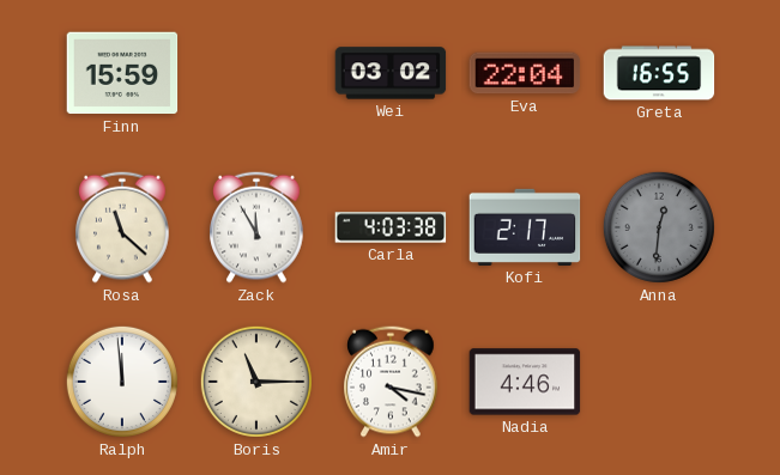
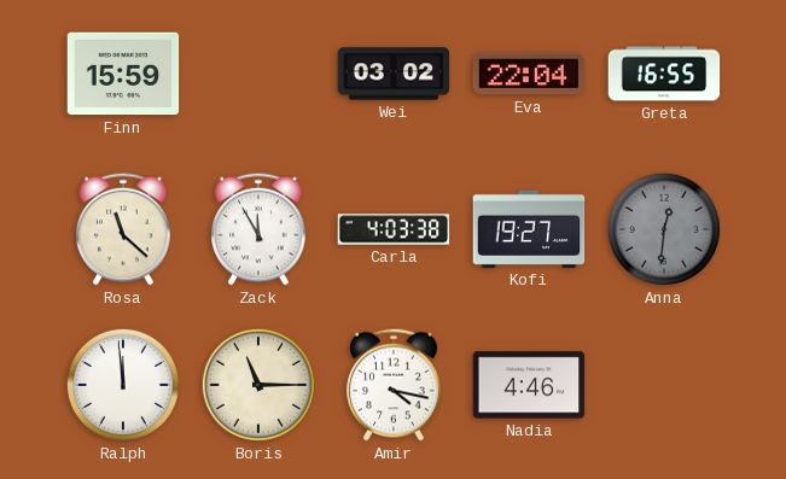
Kofi: 2:17 -> 19:27 (529, 229)
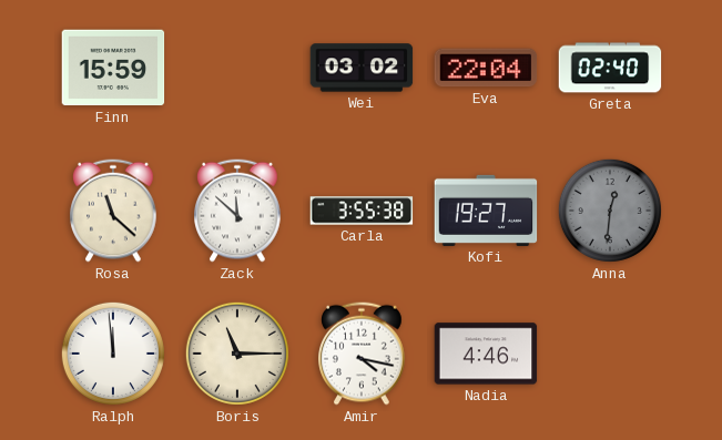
Greta: 16:55 -> 02:40 (610, 68)
Zack: 11:55 -> 11:52 (238, 211)
Carla: 4:03 -> 3:55 (362, 211)
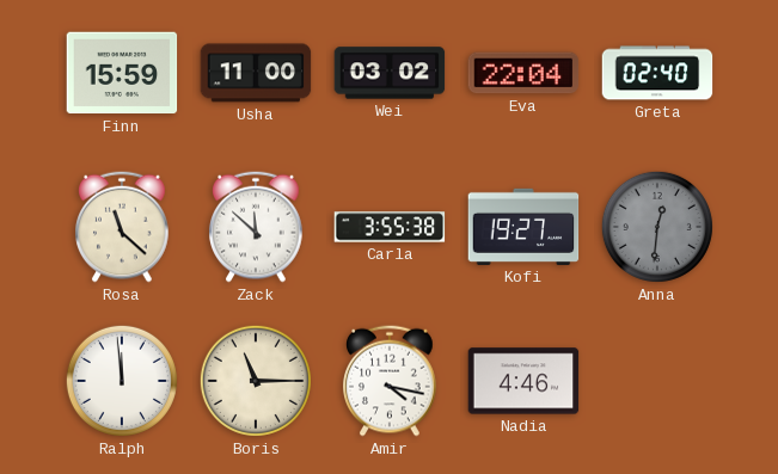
Usha: none -> 11:00 (256, 73)
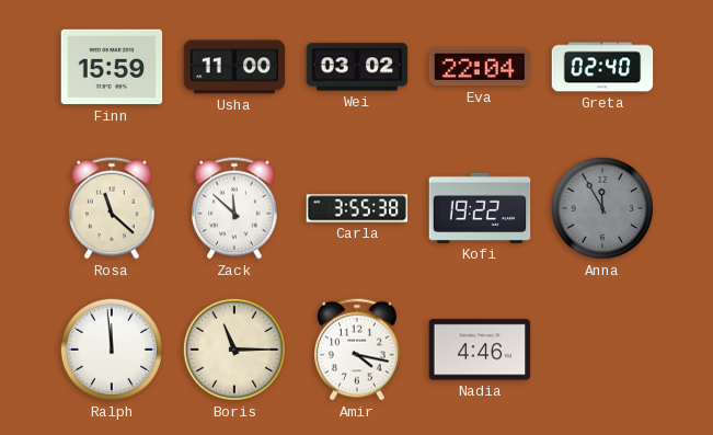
Kofi: 19:27 -> 19:22 (480, 208)
Anna: 12:31 -> 11:55 (602, 208)
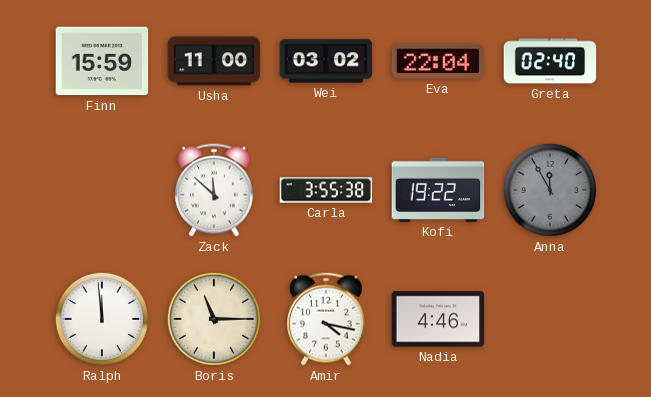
Rosa: 11:22 -> none (113, 208)
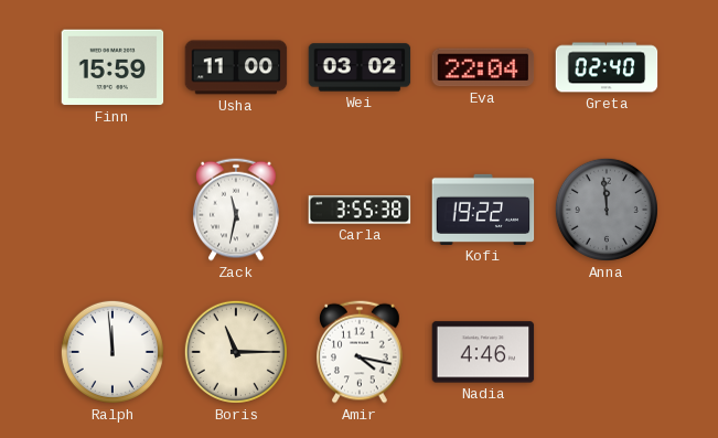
Zack: 11:52 -> 11:32 (237, 210)
Anna: 11:55 -> 11:59 (607, 210)
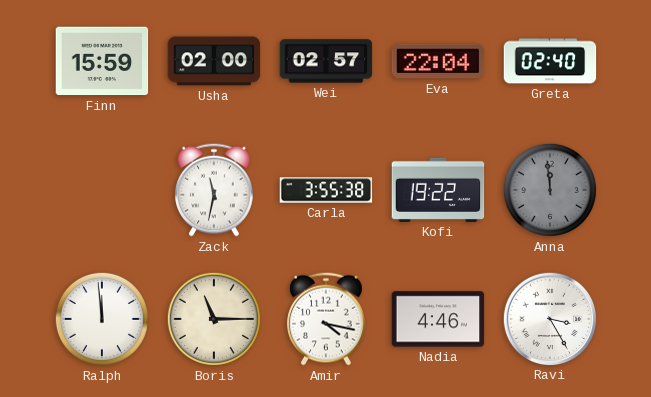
Usha: 11:00 -> 02:00 (214, 61)
Wei: 03:02 -> 02:57 (326, 61)
Ravi: none -> 3:25 (549, 318)
